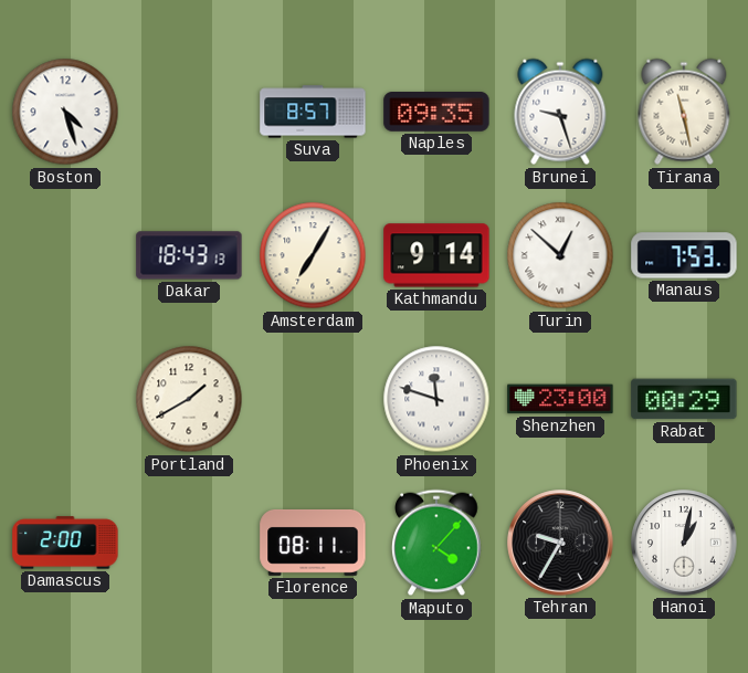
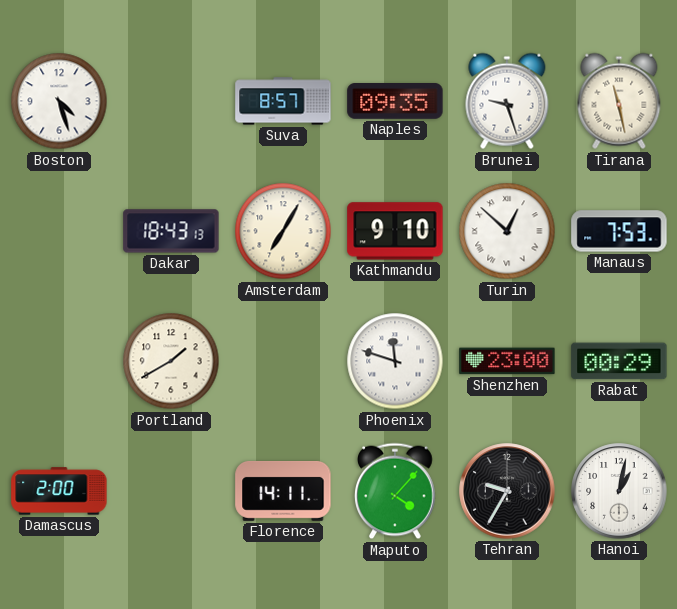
Kathmandu: 9:14 -> 9:10 (395, 231)
Florence: 08:11 -> 14:11 (283, 491)
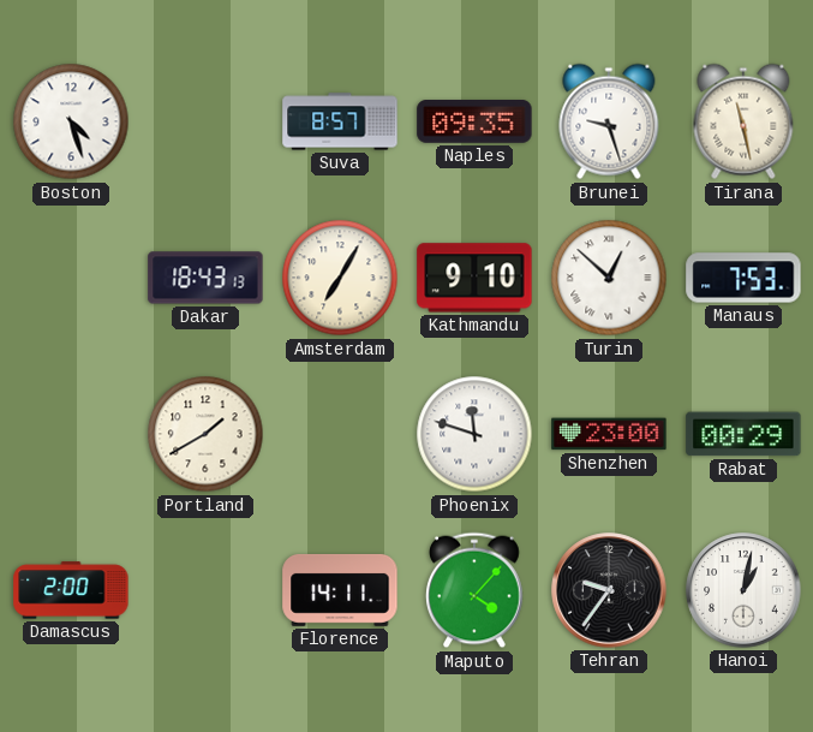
Tehran: 9:35 -> 9:36 (609, 590)
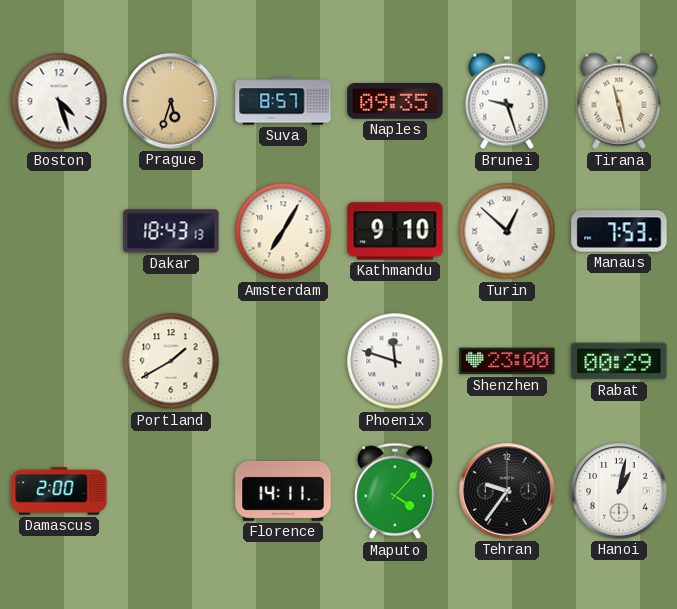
Prague: none -> 5:33 (171, 101)
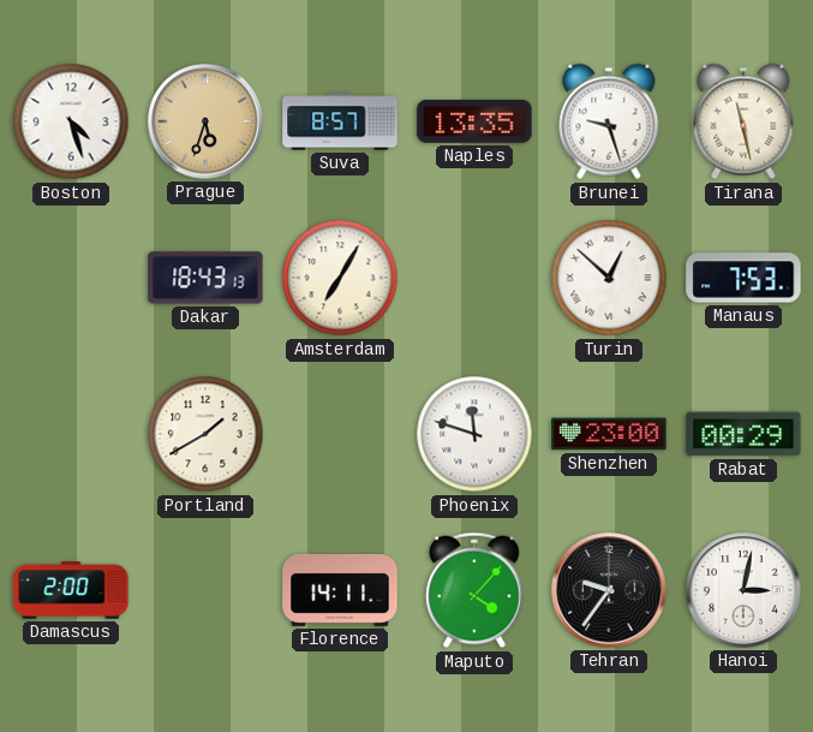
Naples: 09:35 -> 13:35 (474, 123)
Kathmandu: 9:10 -> none (395, 231)
Hanoi: 1:02 -> 3:02 (743, 590)
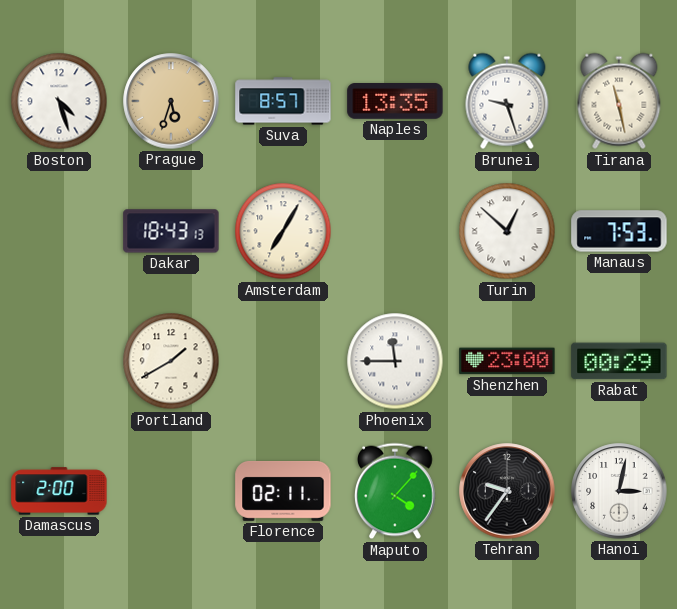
Phoenix: 11:48 -> 11:45 (395, 361)
Florence: 14:11 -> 02:11 (283, 491)
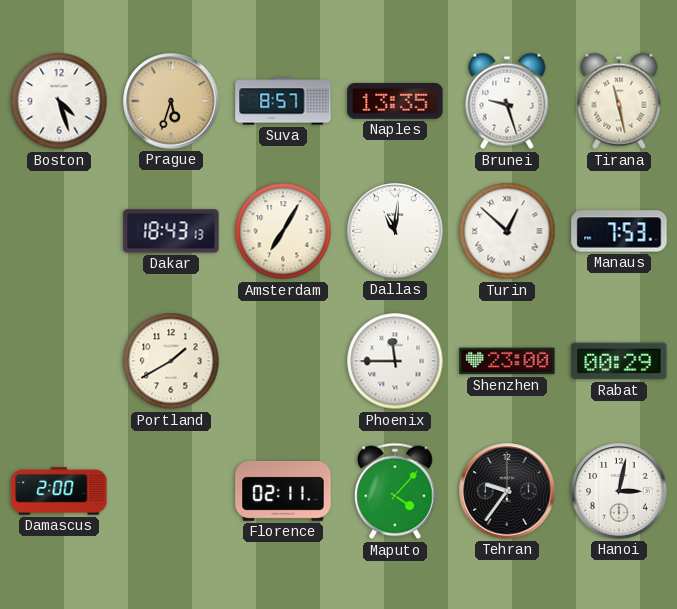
Dallas: none -> 11:01 (395, 231)
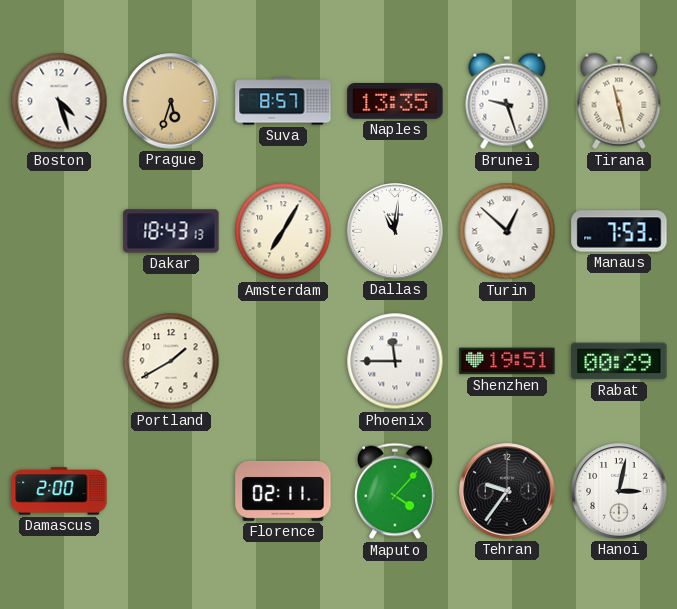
Shenzhen: 23:00 -> 19:51 (507, 361)
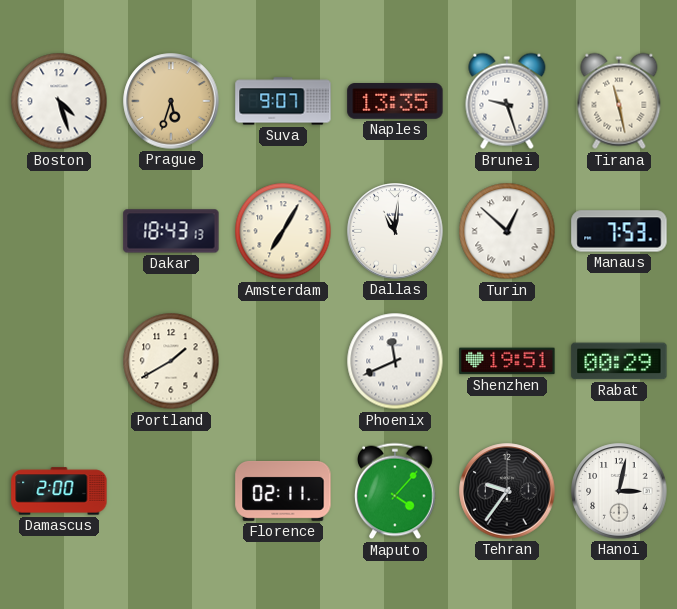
Suva: 8:57 -> 9:07 (283, 101)
Phoenix: 11:45 -> 11:41 (395, 361)
